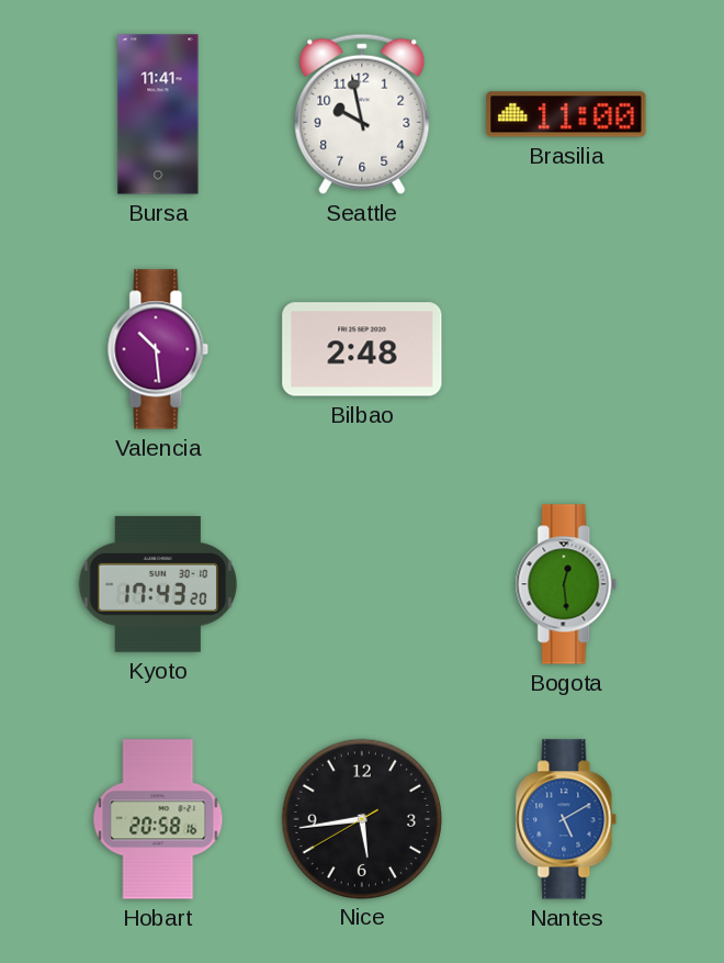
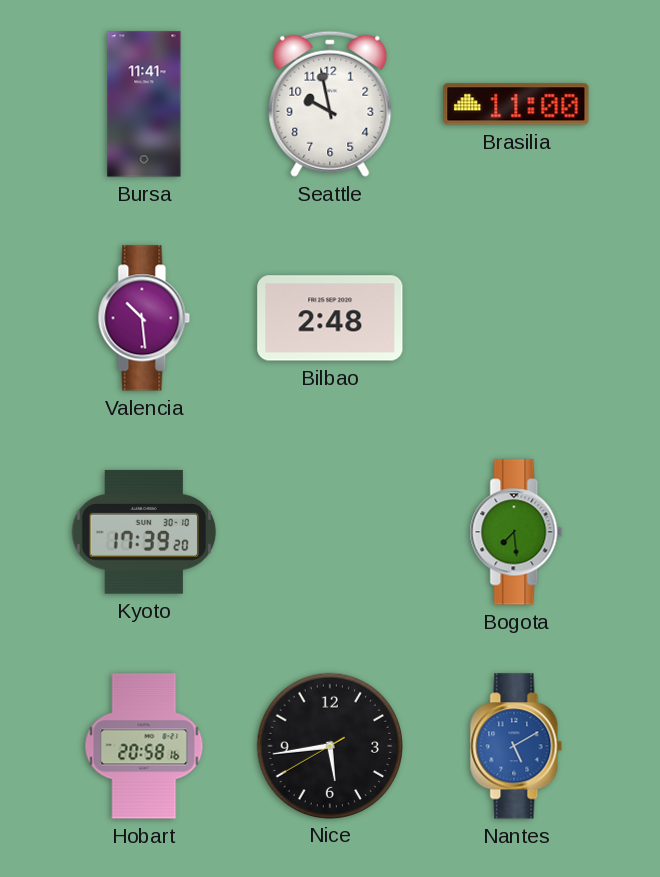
Kyoto: 17:43 -> 17:39 (144, 532)
Bogota: 12:29 -> 7:29 (516, 532)
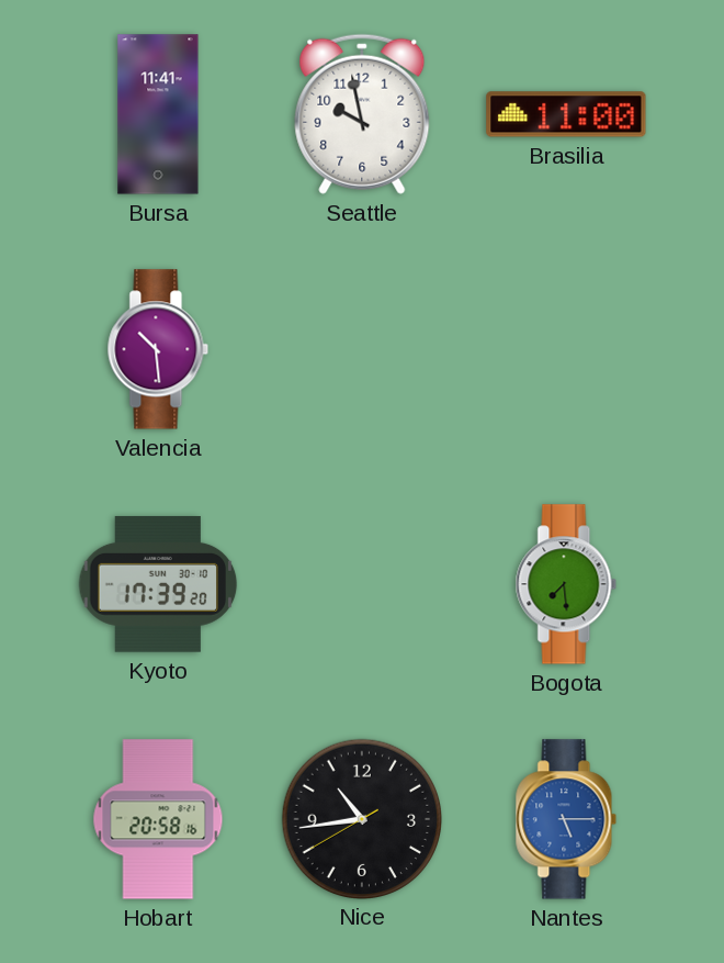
Bilbao: 2:48 -> none (330, 318)
Nice: 5:43 -> 10:43 (361, 818)
Nantes: 5:10 -> 5:15 (566, 819)
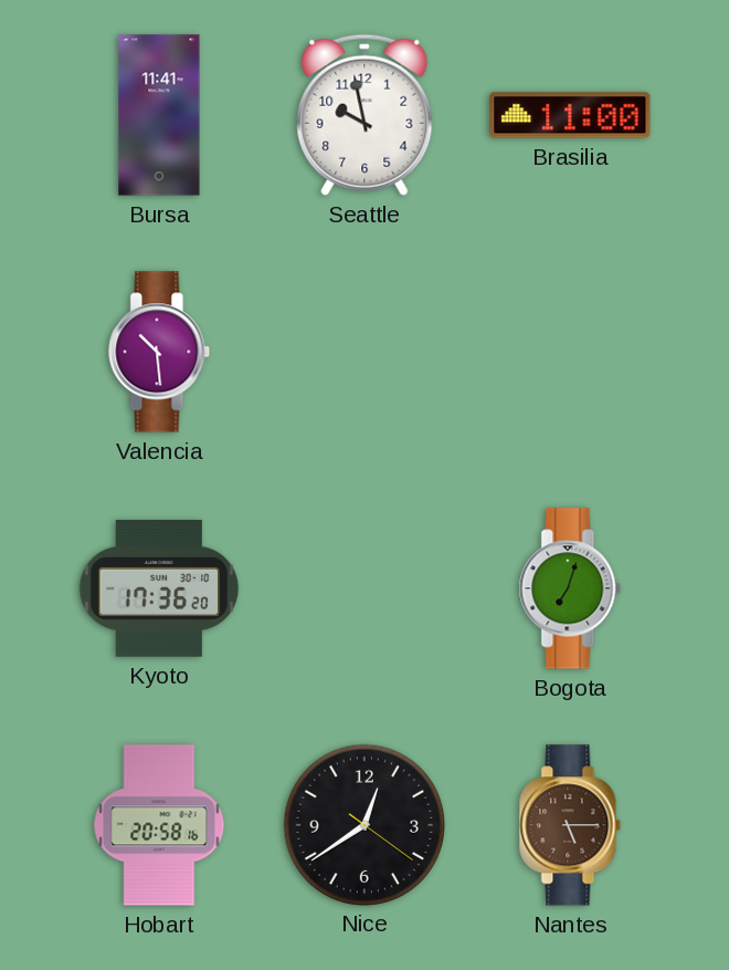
Kyoto: 17:39 -> 17:36 (159, 588)
Bogota: 7:29 -> 7:03 (570, 588)
Nice: 10:43 -> 12:39 (363, 824)
Nantes dial: blue -> brown (570, 825)
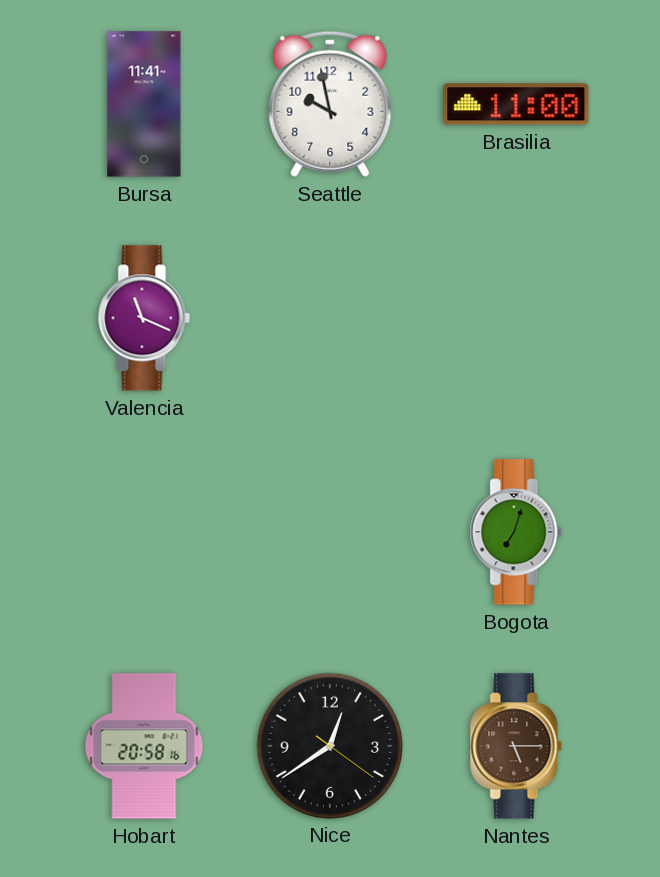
Valencia: 10:29 -> 11:19 (144, 318)
Kyoto: 17:36 -> none (159, 588)
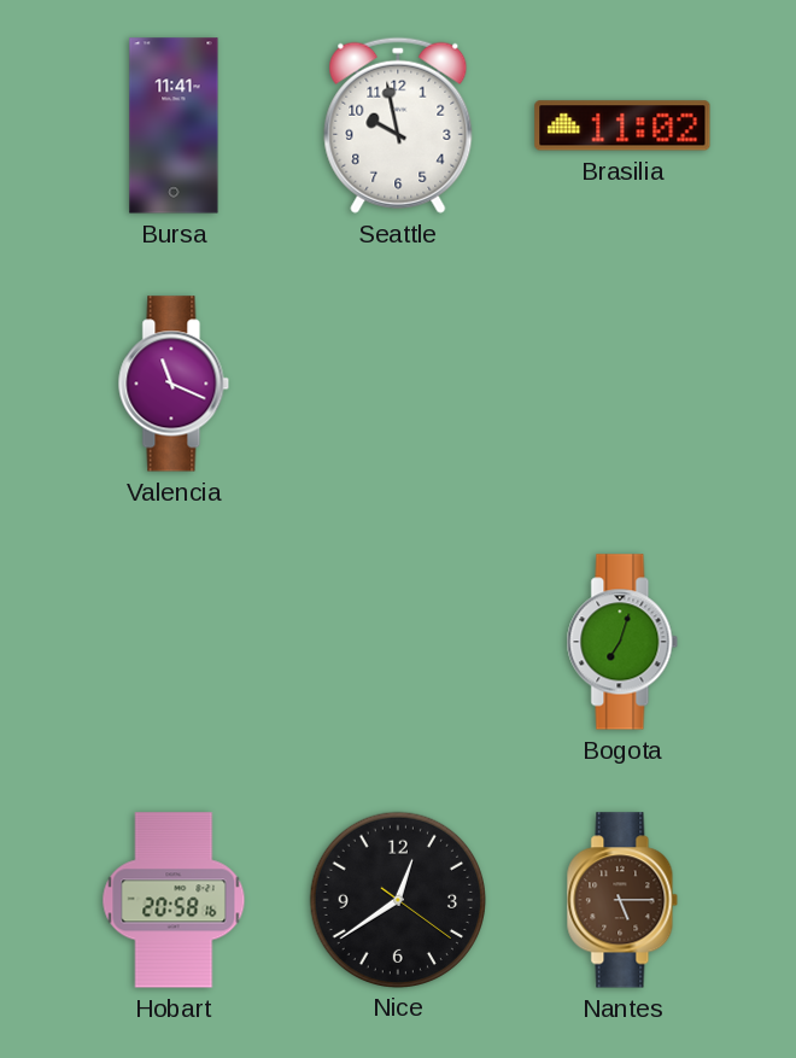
Brasilia: 11:00 -> 11:02 (622, 125)
